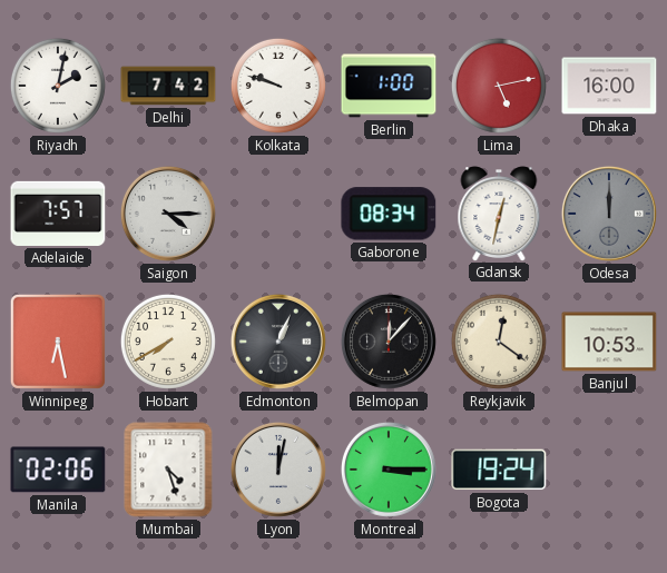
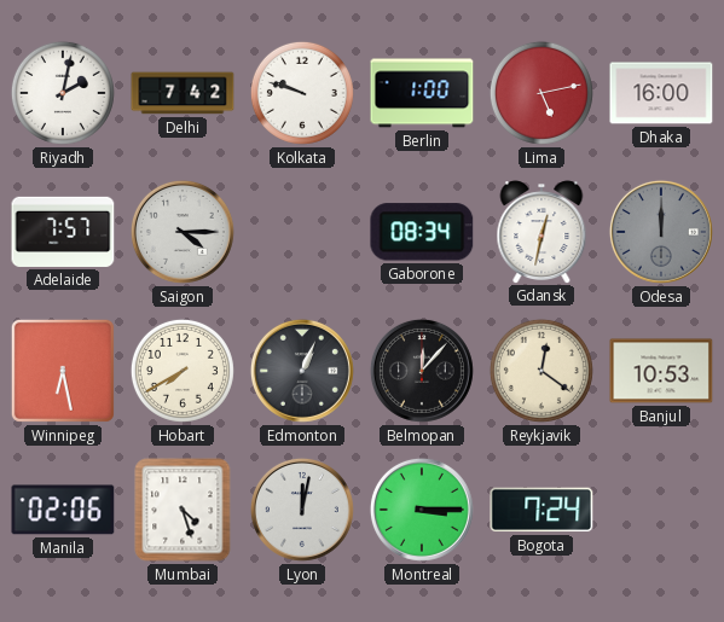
Bogota: 19:24 -> 7:24 (541, 510)
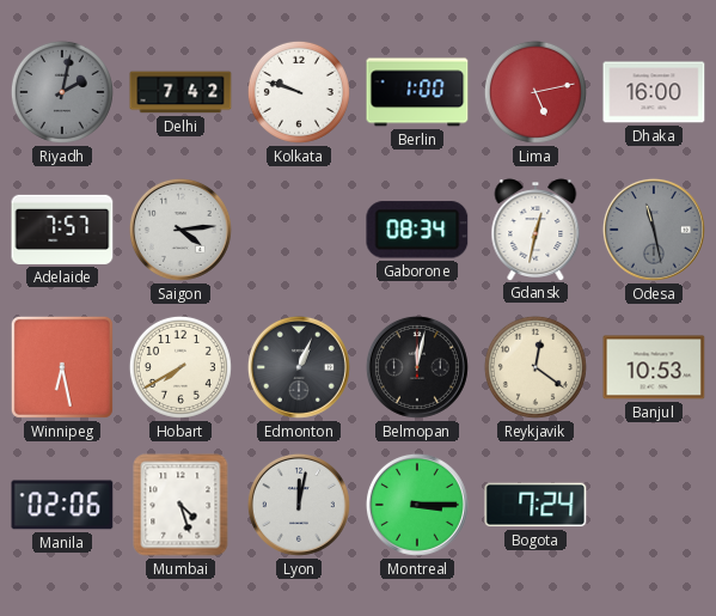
Riyadh dial: white -> grey (62, 92)
Saigon: 4:15 -> 4:14 (180, 230)
Odesa: 12:00 -> 11:28 (654, 230)
Belmopan: 12:07 -> 12:02 (417, 367)
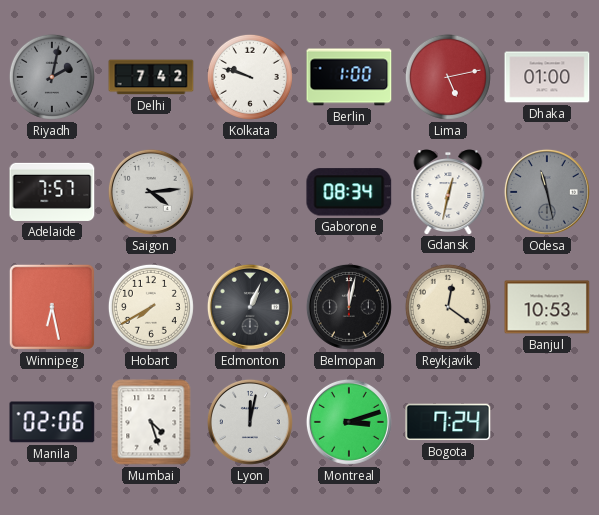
Dhaka: 16:00 -> 01:00 (547, 77)
Montreal: 3:15 -> 3:12 (349, 422)
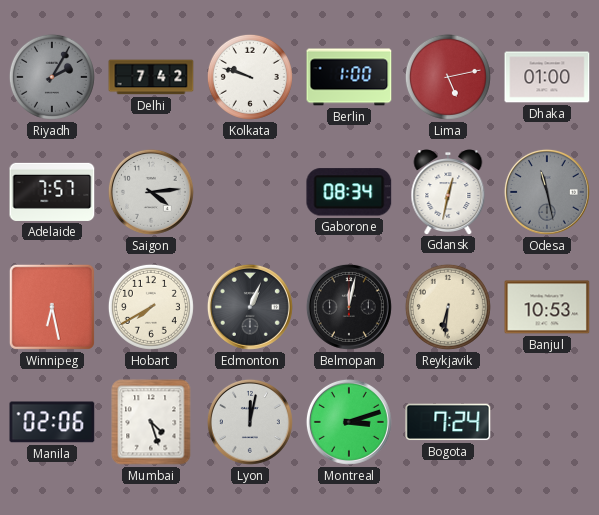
Riyadh: 2:02 -> 2:05 (52, 77)
Reykjavik: 12:21 -> 6:31 (448, 307)
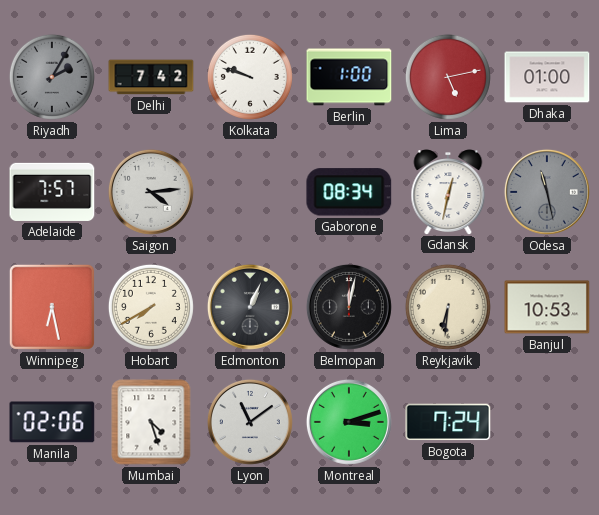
Lyon: 12:02 -> 11:09 (250, 422)
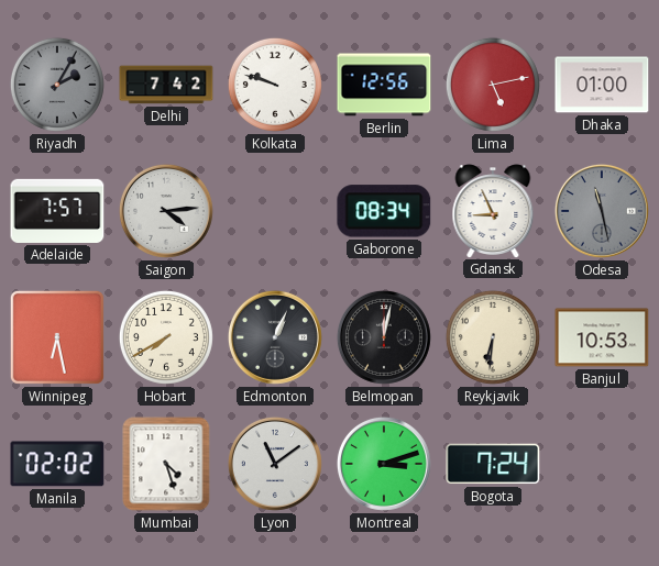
Berlin: 1:00 -> 12:56 (384, 85)
Gdansk: 12:32 -> 8:56 (493, 211)
Manila: 02:06 -> 02:02 (57, 464)
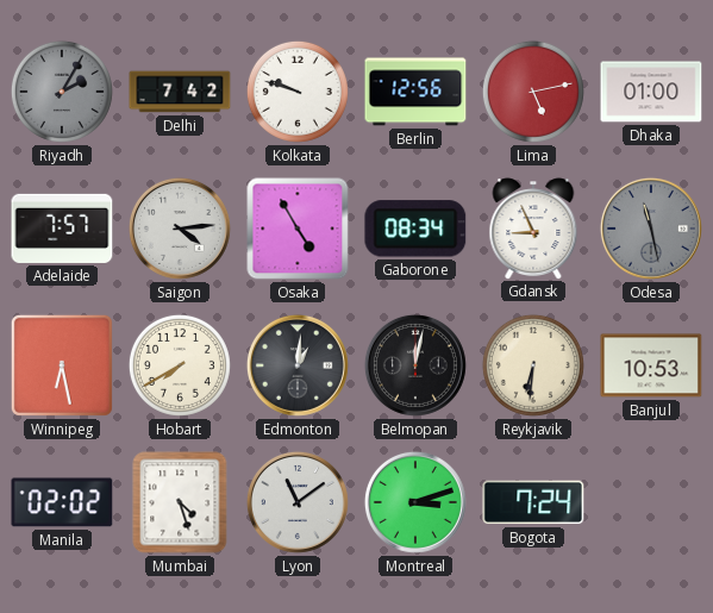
Osaka: none -> 4:55 (298, 229)
Edmonton: 1:04 -> 1:01 (298, 365)
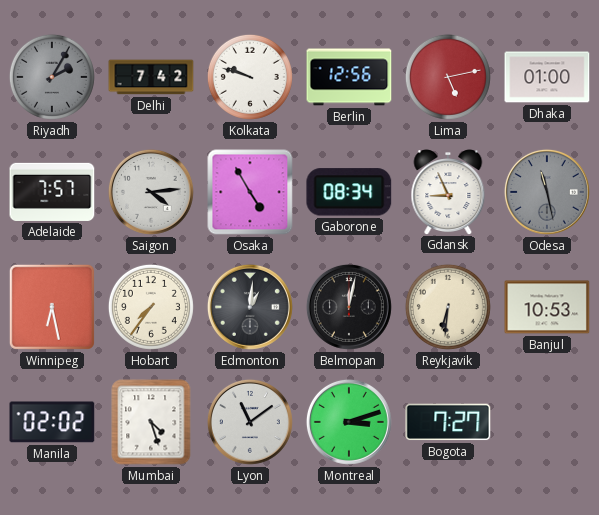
Hobart: 7:40 -> 7:36 (151, 307)
Bogota: 7:24 -> 7:27 (448, 422)
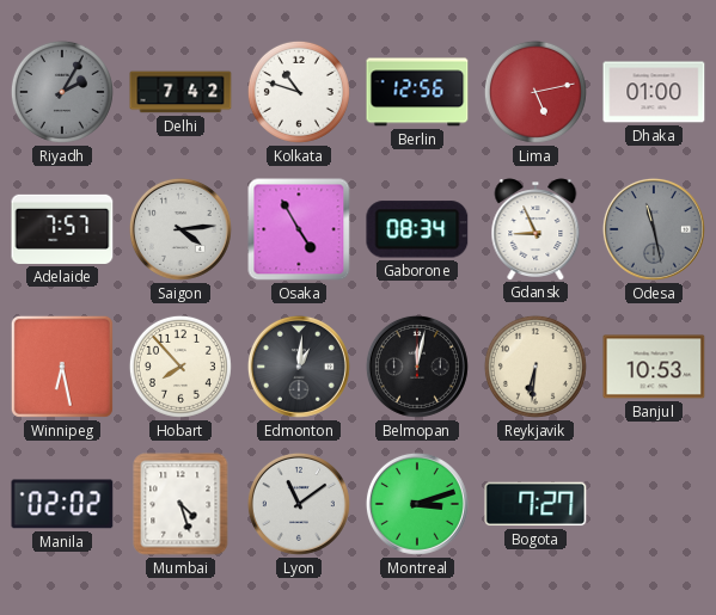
Kolkata: 9:48 -> 10:48 (299, 92)
Hobart: 7:36 -> 7:53 (180, 367)
